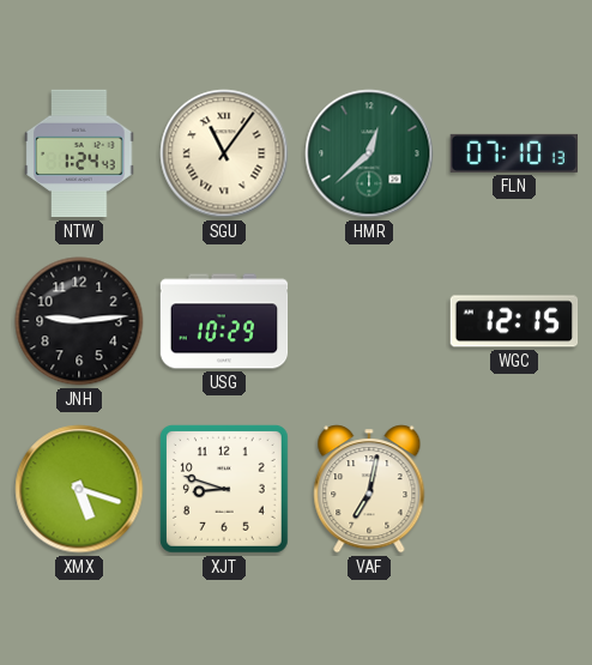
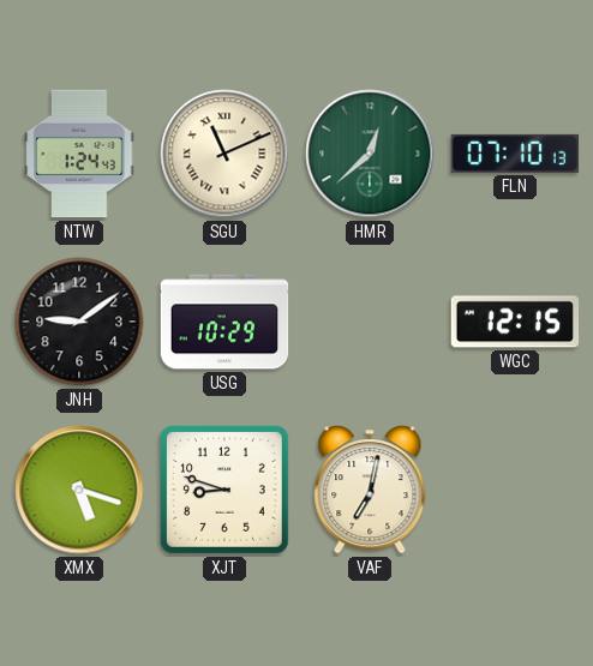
SGU: 11:06 -> 11:11 (224, 154)
JNH: 9:14 -> 9:09 (79, 322)
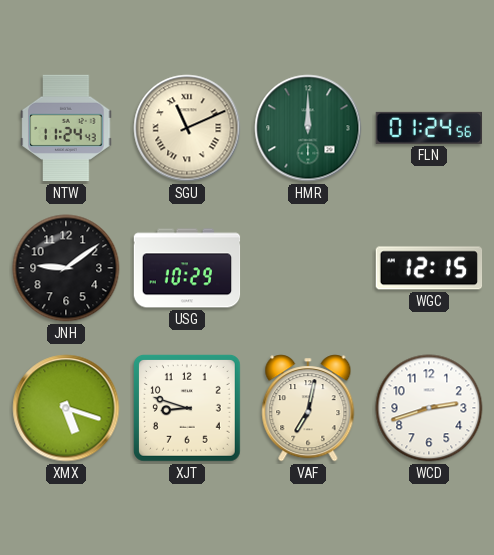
NTW: 1:24 -> 11:24 (66, 128)
HMR: 12:38 -> 12:00 (308, 128)
FLN: 07:10 -> 01:24 (428, 128)
WCD: none -> 2:42 (429, 408)
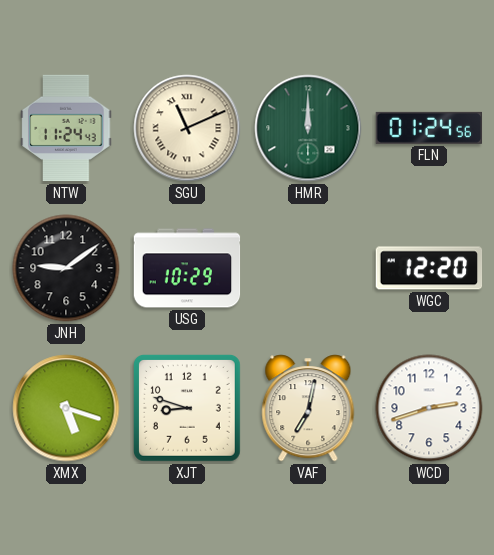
WGC: 12:15 -> 12:20 (429, 268)
